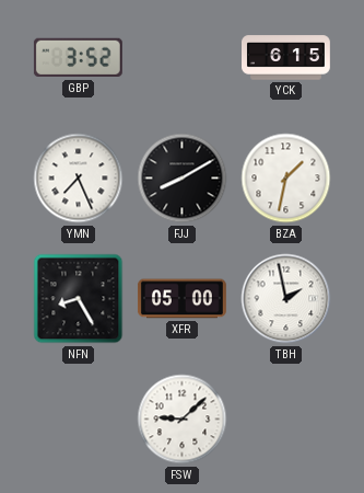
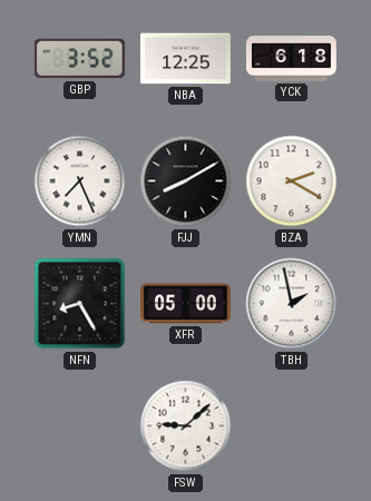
NBA: none -> 12:25 (185, 59)
YCK: 6:15 -> 6:18 (292, 59)
BZA: 1:32 -> 2:20 (292, 181)
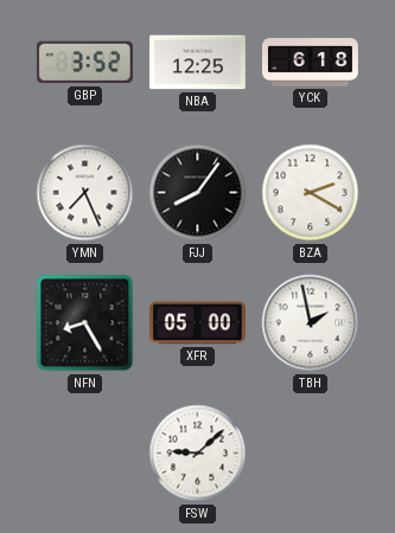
FJJ: 8:10 -> 8:06 (198, 193)
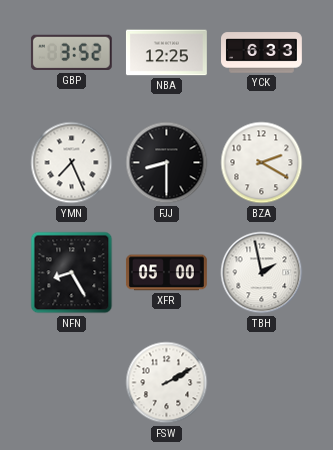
YCK: 6:18 -> 6:33 (262, 53)
FJJ: 8:06 -> 8:30 (167, 163)
FSW: 9:08 -> 2:10 (167, 383)
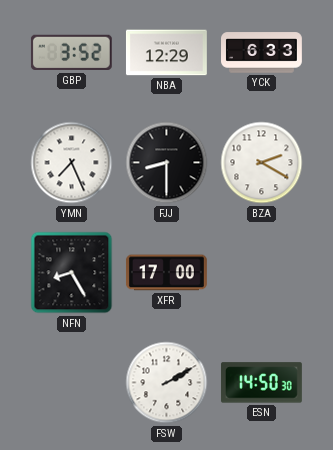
NBA: 12:25 -> 12:29 (166, 53)
XFR: 05:00 -> 17:00 (166, 273)
TBH: 1:58 -> none (262, 273)
ESN: none -> 14:50 (261, 383)
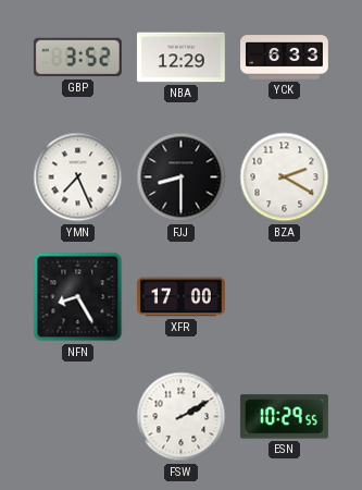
ESN: 14:50 -> 10:29 (284, 417)
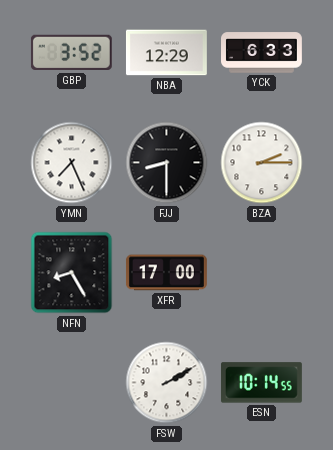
BZA: 2:20 -> 2:15 (262, 163)
ESN: 10:29 -> 10:14 (261, 383)
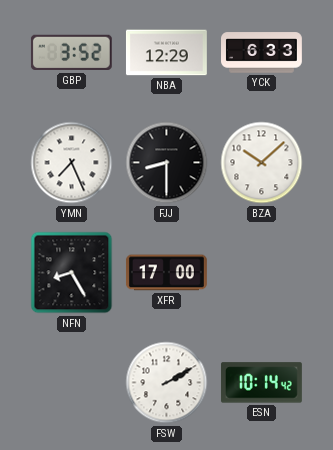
BZA: 2:15 -> 10:08 (262, 163)
ESN: 10:14:55 -> 10:14:42 (261, 383)
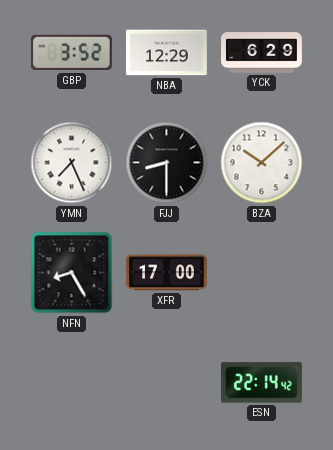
YCK: 6:33 -> 6:29 (262, 53)
FSW: 2:10 -> none (167, 383)
ESN: 10:14 -> 22:14 (261, 383)
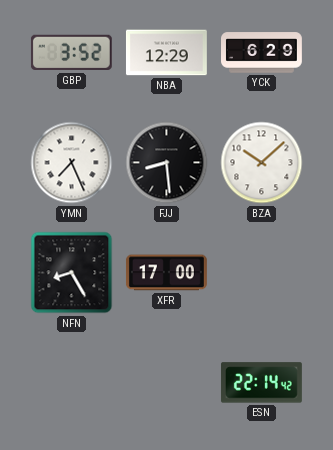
FJJ: 8:30 -> 8:29 (167, 163)
